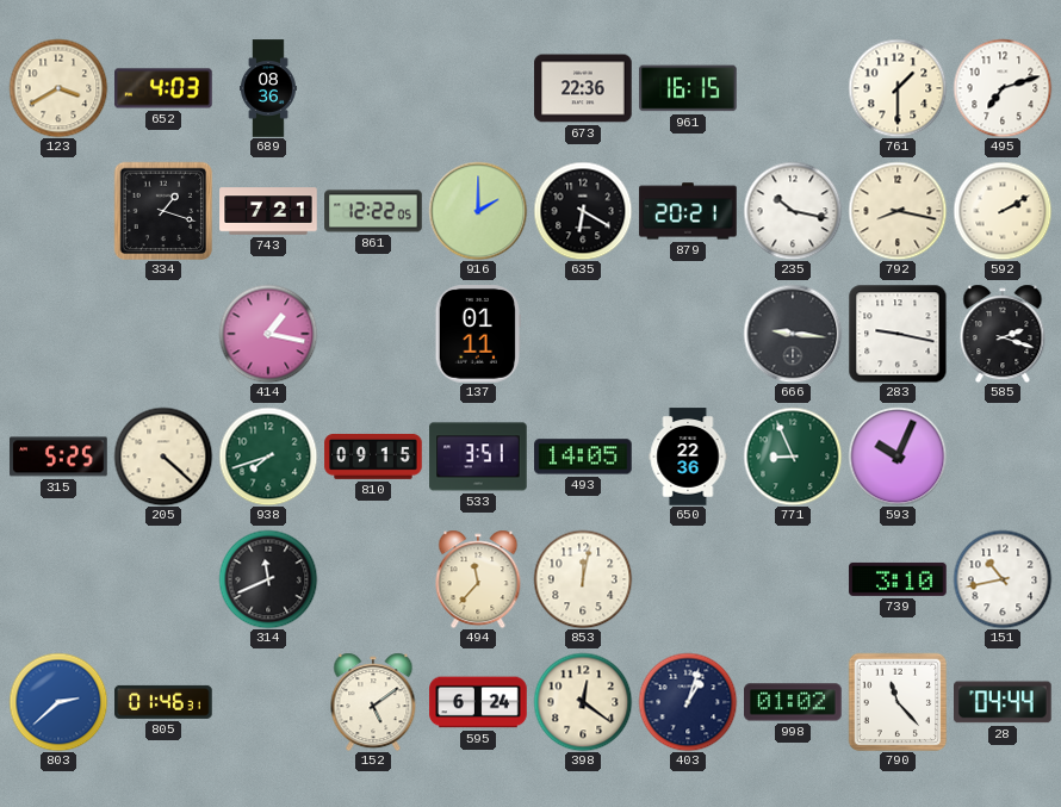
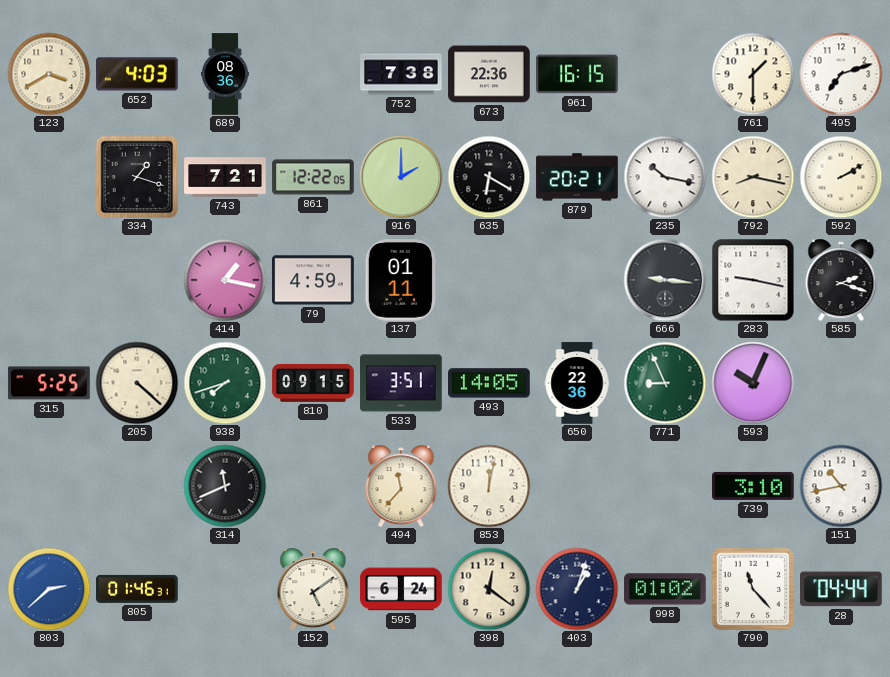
752: none -> 7:38 (401, 74)
79: none -> 4:59 (313, 280)
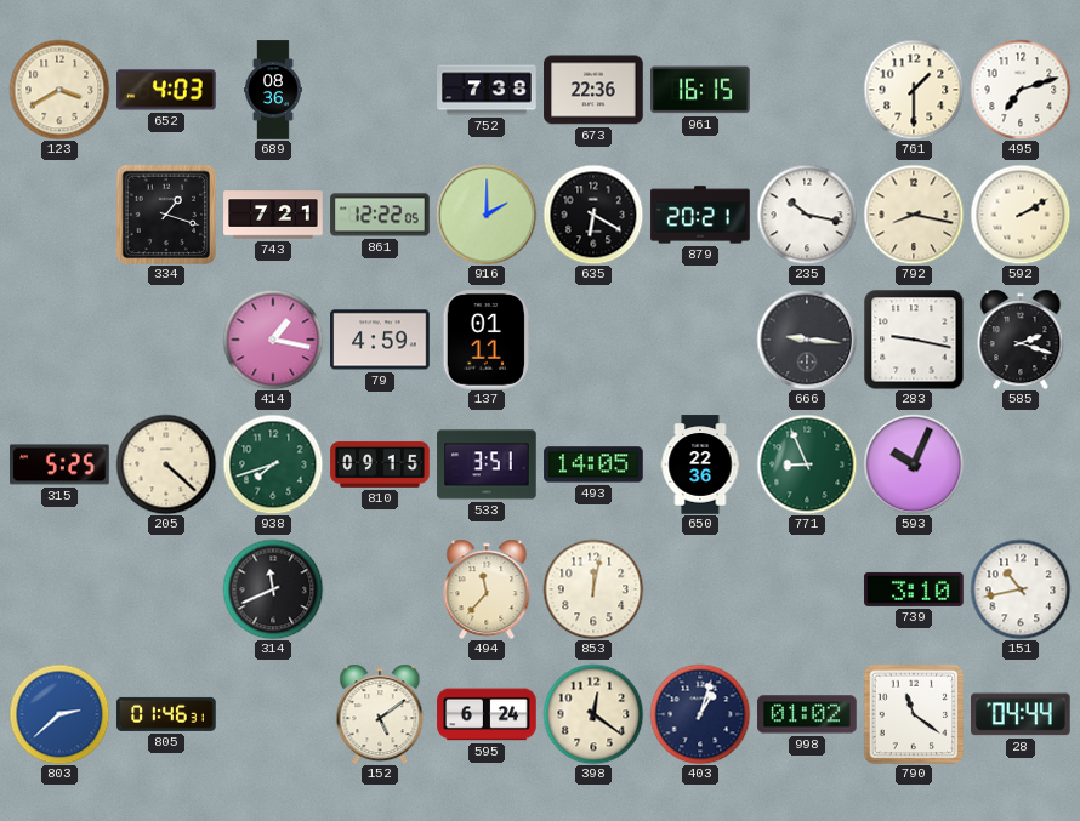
790: 11:23 -> 11:21 (914, 714)
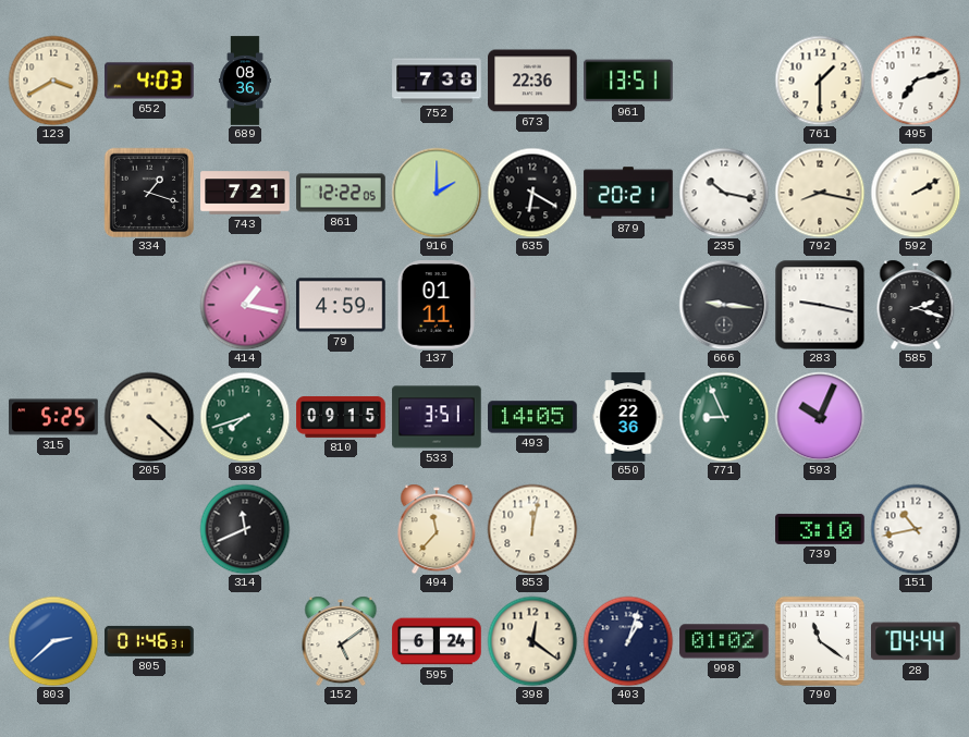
961: 16:15 -> 13:51 (628, 81)
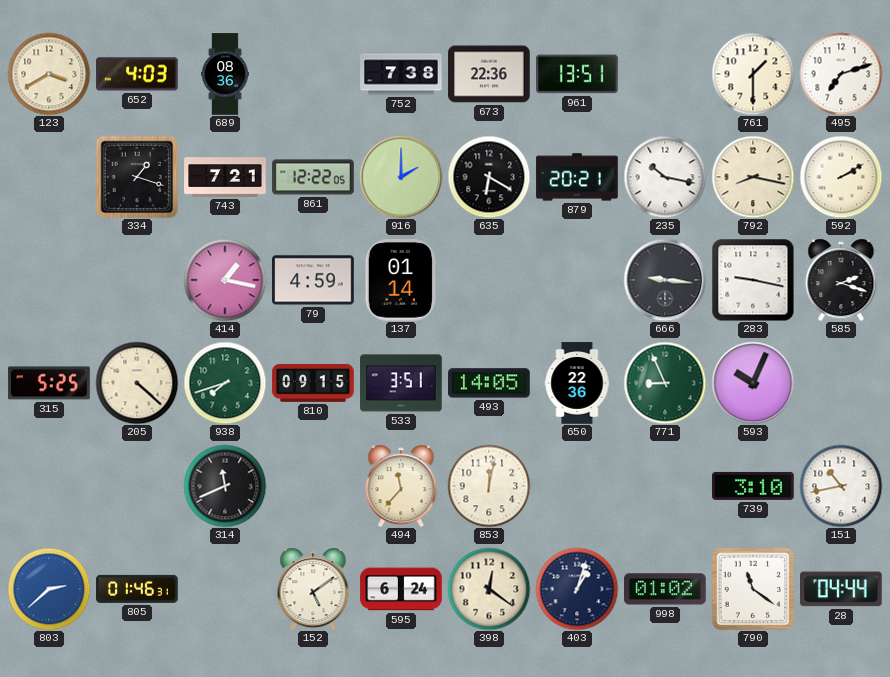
137: 01:11 -> 01:14 (401, 280)
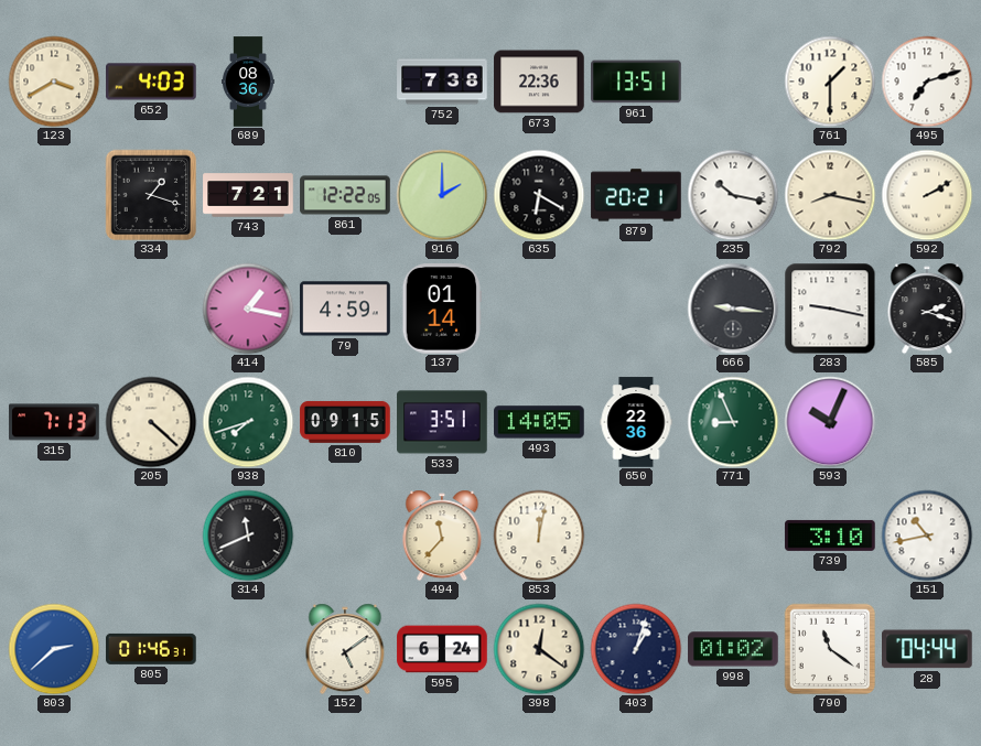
315: 5:25 -> 7:13 (54, 422)
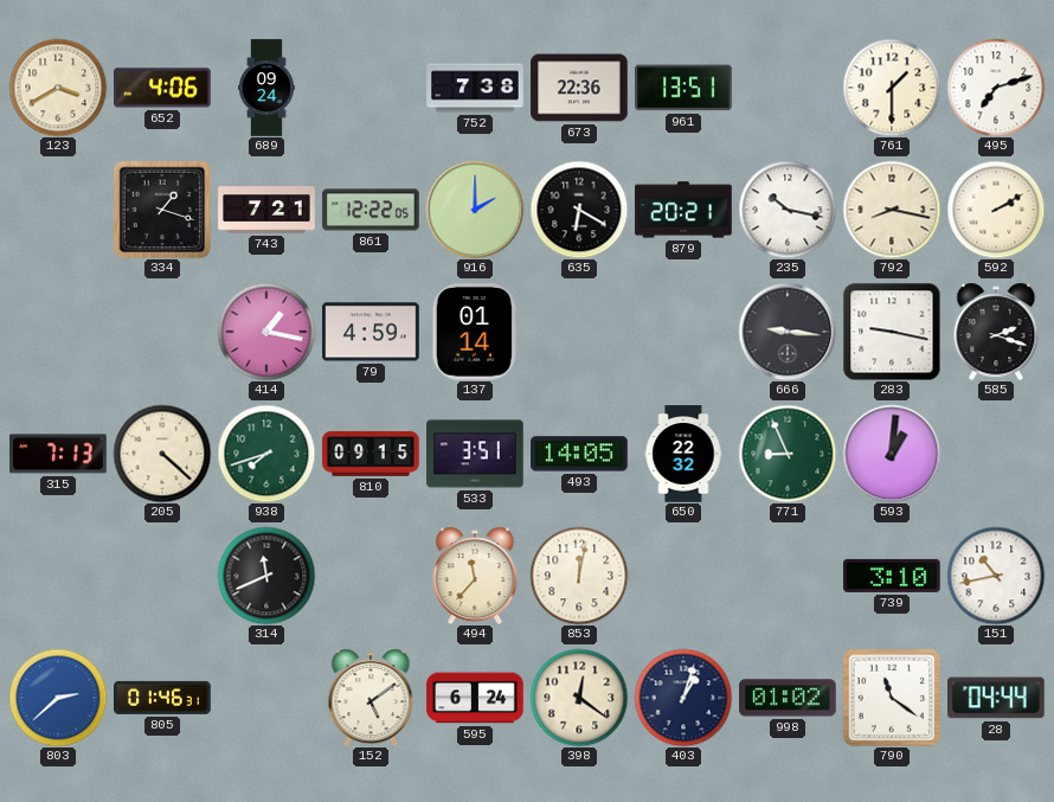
652: 4:03 -> 4:06 (162, 88)
689: 08:36 -> 09:24 (268, 88)
650: 22:36 -> 22:32 (683, 454)
593: 10:04 -> 1:01 (892, 454)
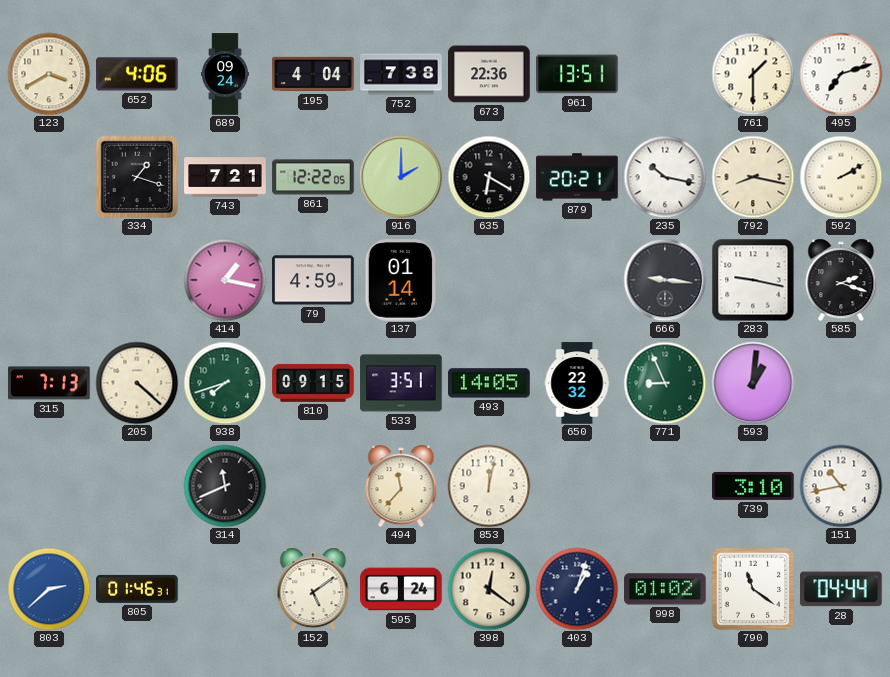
195: none -> 4:04 (313, 74)
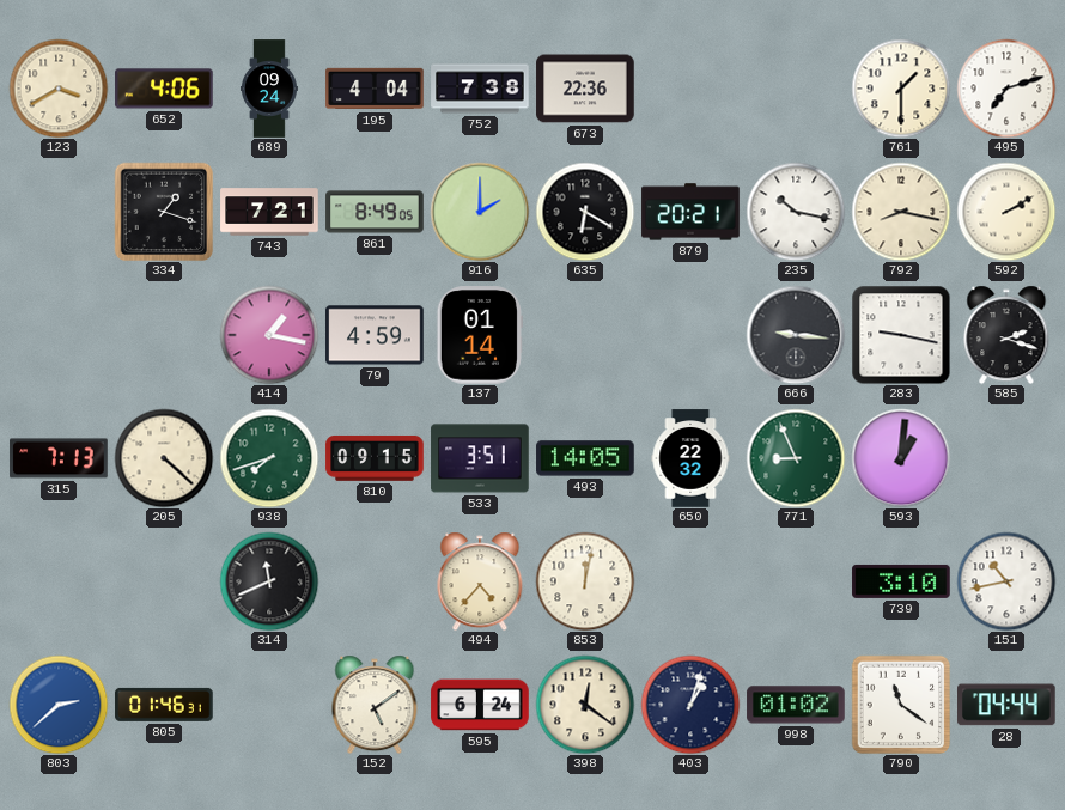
961: 13:51 -> none (577, 74)
861: 12:22 -> 8:49 (375, 212)
494: 11:37 -> 4:37 (480, 581)
